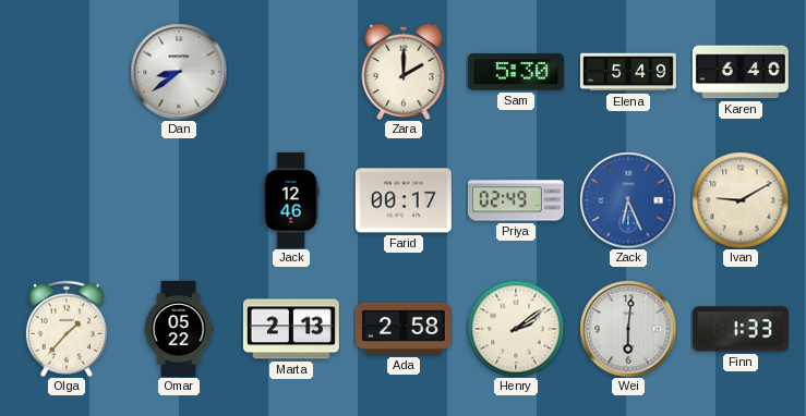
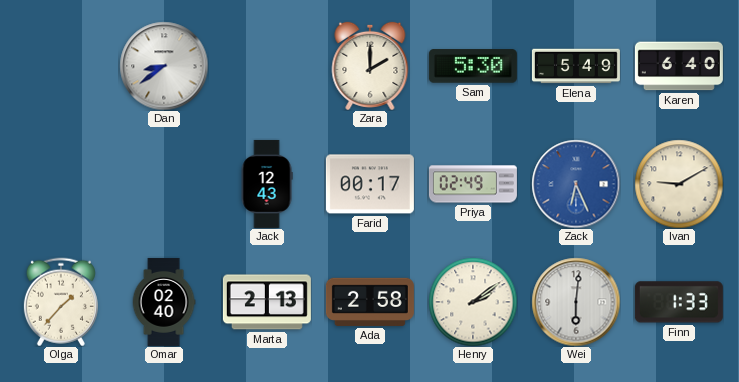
Jack: 12:46 -> 12:43 (267, 184)
Omar: 05:22 -> 02:40 (164, 302)
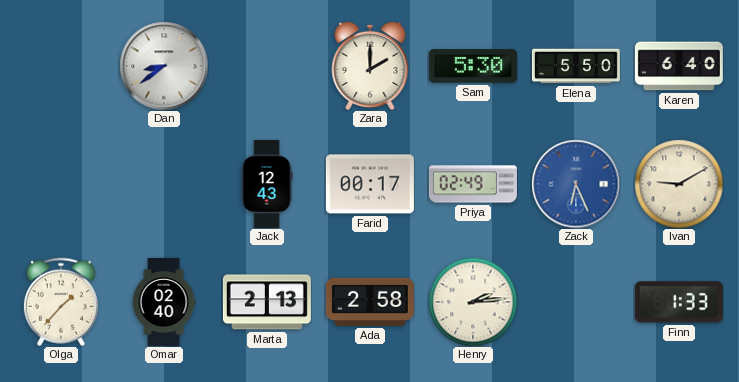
Elena: 5:49 -> 5:50 (576, 66)
Henry: 2:09 -> 2:14 (473, 302)
Wei: 6:01 -> none (576, 302)
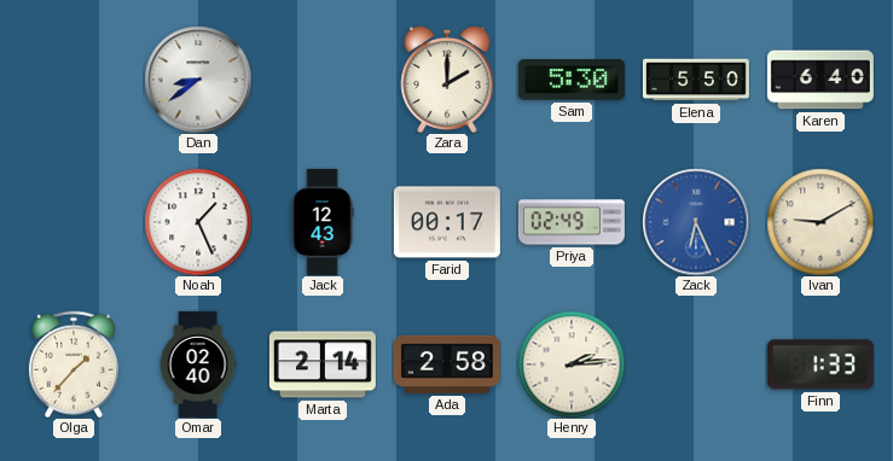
Noah: none -> 1:26 (198, 222)
Marta: 2:13 -> 2:14 (323, 364)
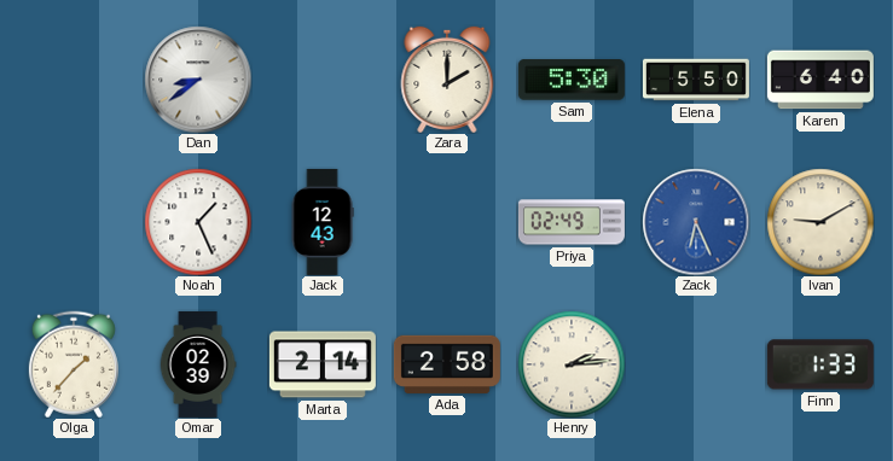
Farid: 00:17 -> none (447, 222)
Omar: 02:40 -> 02:39 (198, 364)
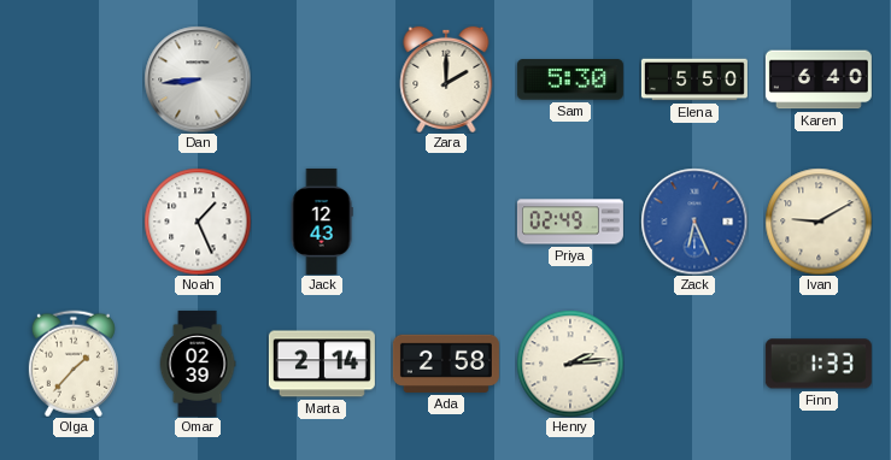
Dan: 8:39 -> 8:44 (198, 79)
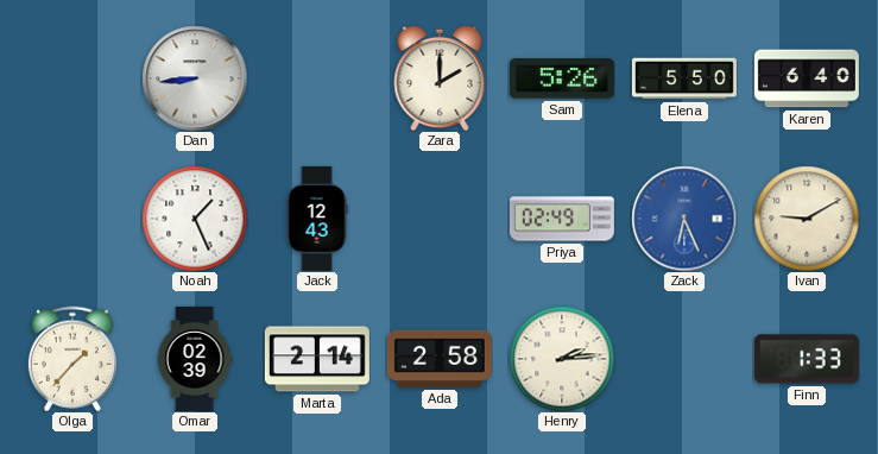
Sam: 5:30 -> 5:26 (562, 78)
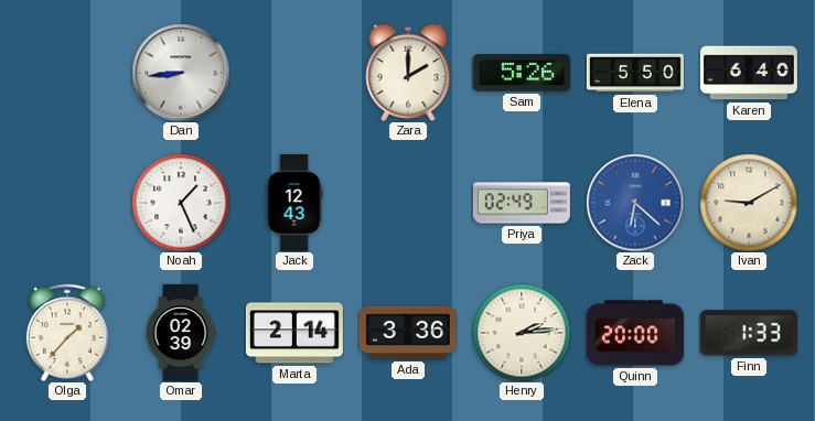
Zack: 6:26 -> 6:22 (635, 203)
Ada: 2:58 -> 3:36 (408, 333)
Quinn: none -> 20:00 (635, 333)
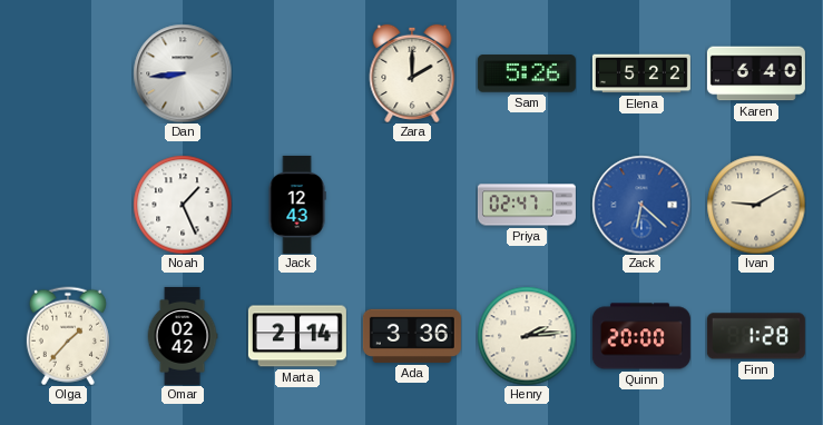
Elena: 5:50 -> 5:22 (641, 73)
Priya: 02:49 -> 02:47 (527, 205)
Omar: 02:39 -> 02:42 (183, 336)
Finn: 1:33 -> 1:28 (756, 336)
